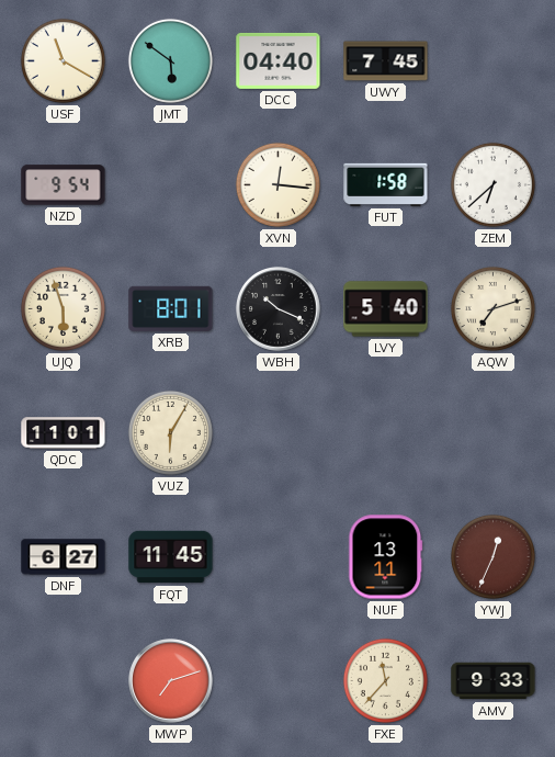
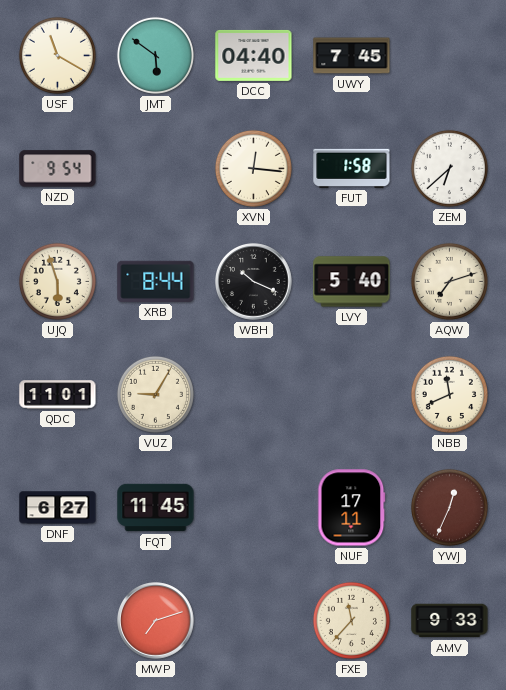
XRB: 8:01 -> 8:44 (156, 281)
VUZ: 6:05 -> 9:05 (155, 394)
NBB: none -> 11:41 (449, 394)
NUF: 13:11 -> 17:11 (352, 508)
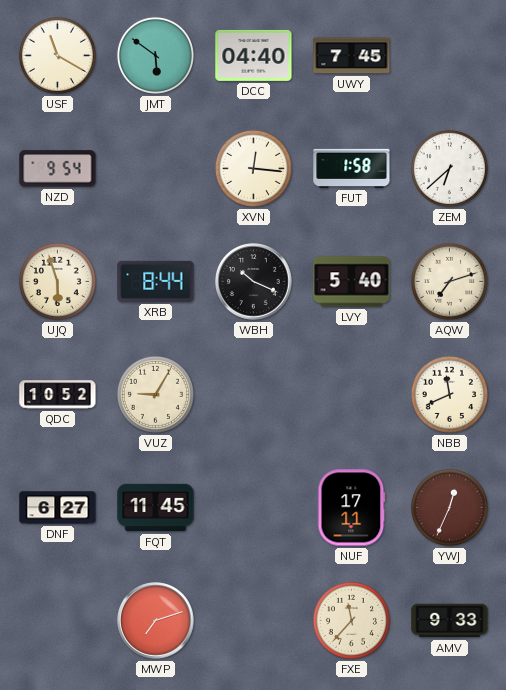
QDC: 11:01 -> 10:52 (58, 395)
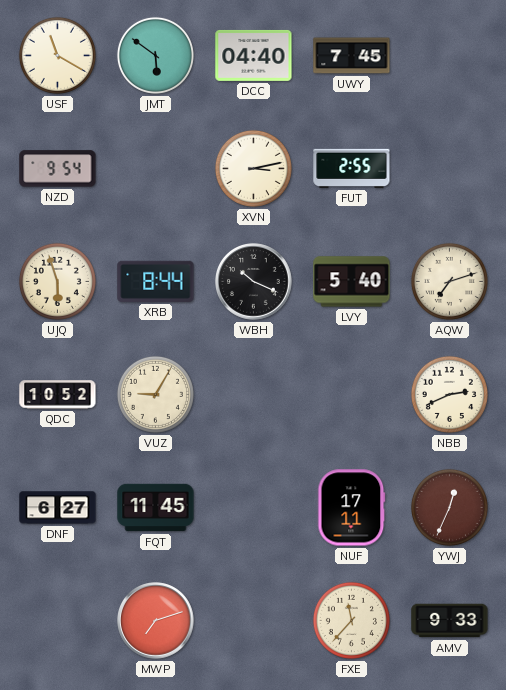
XVN: 12:16 -> 3:13 (253, 168)
FUT: 1:58 -> 2:55 (352, 168)
ZEM: 6:38 -> none (449, 168)
NBB: 11:41 -> 2:41 (449, 394)
